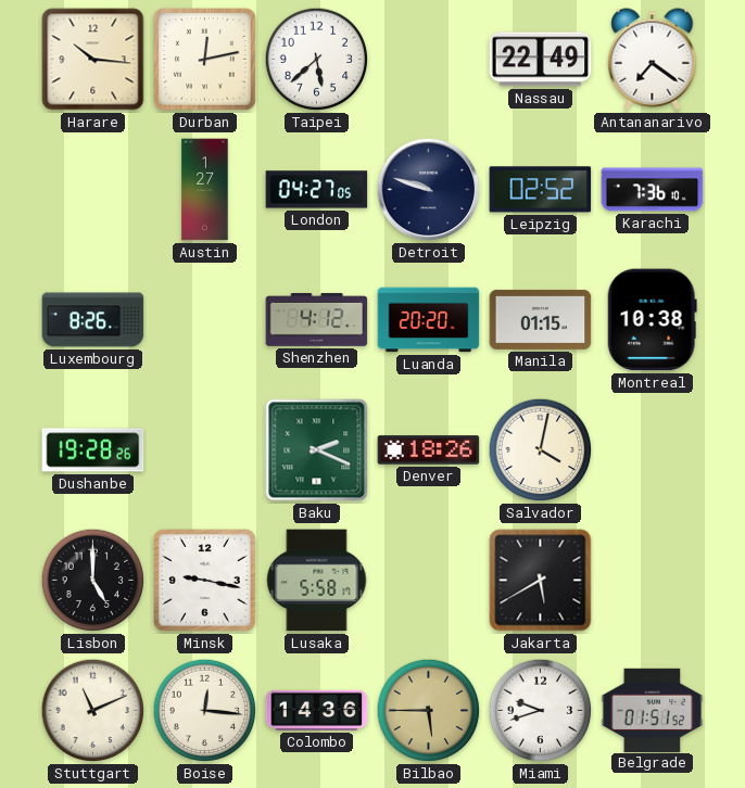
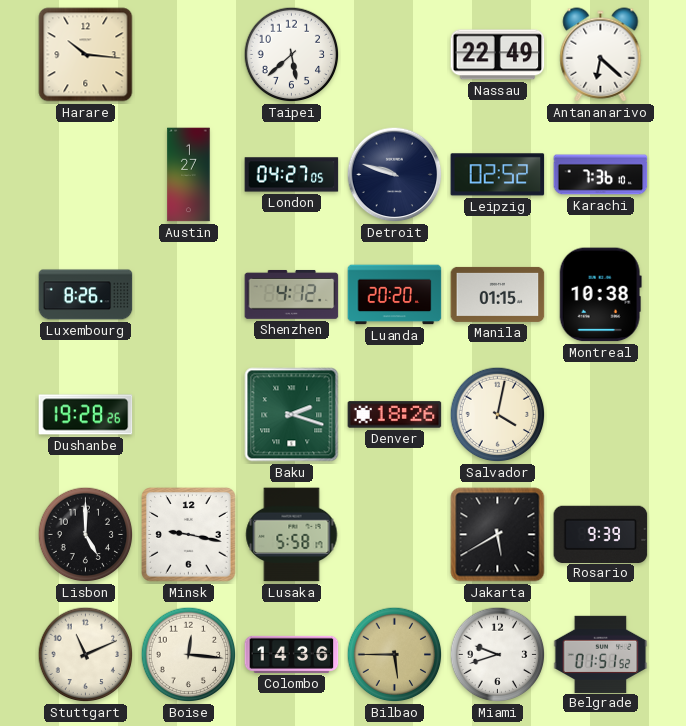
Durban: 12:13 -> none (205, 60)
Antananarivo: 7:21 -> 6:22 (601, 55)
Baku: 2:19 -> 2:18 (292, 415)
Rosario: none -> 9:39 (601, 534)
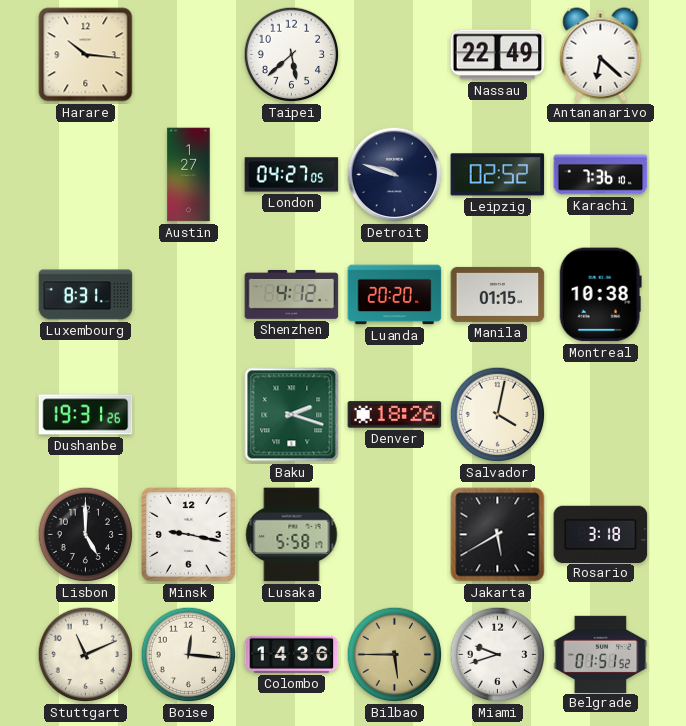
Luxembourg: 8:26 -> 8:31 (86, 295)
Dushanbe: 19:28 -> 19:31 (86, 415)
Rosario: 9:39 -> 3:18 (601, 534)
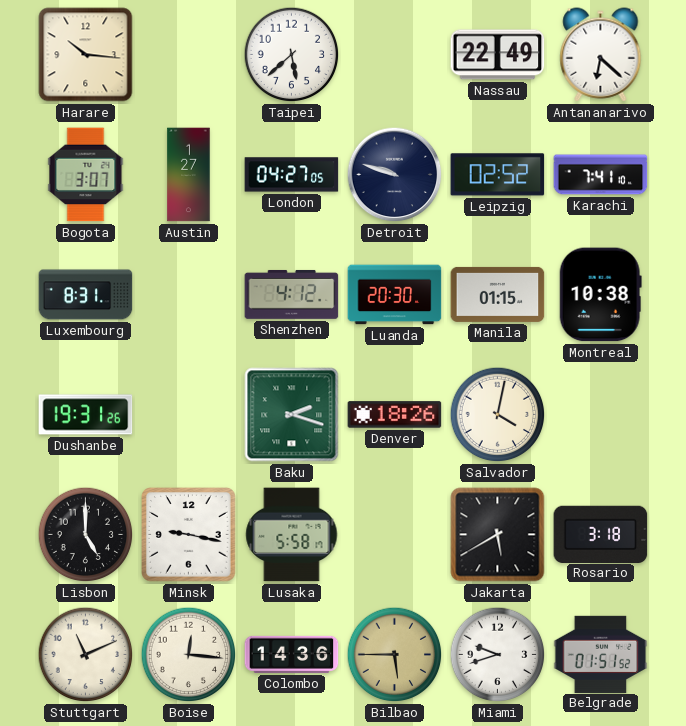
Bogota: none -> 3:07 (86, 175)
Karachi: 7:36 -> 7:41 (601, 175)
Luanda: 20:20 -> 20:30 (395, 295)
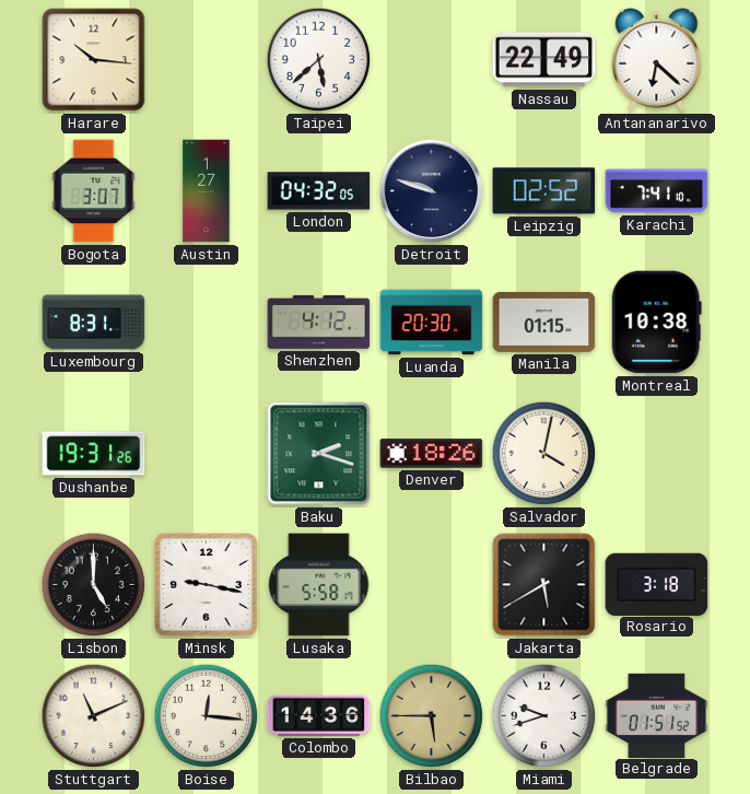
London: 04:27 -> 04:32 (319, 191)
